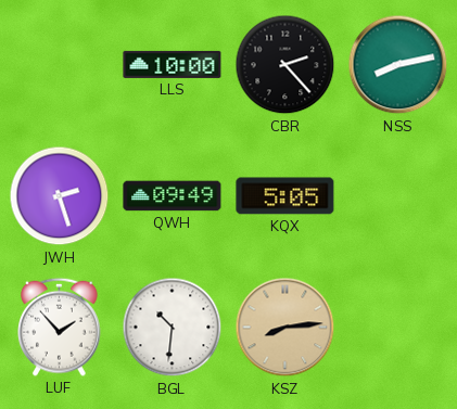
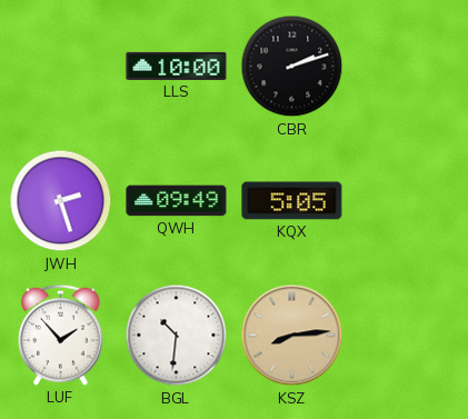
CBR: 2:23 -> 2:12 (292, 67)
NSS: 8:13 -> none (398, 65)
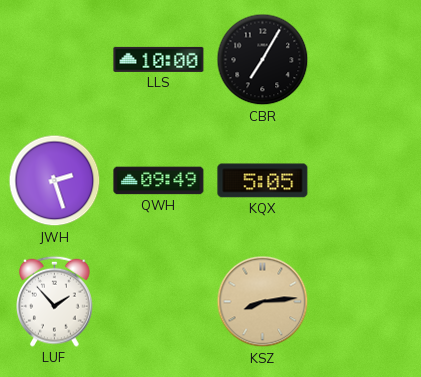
CBR: 2:12 -> 7:05 (263, 60)
BGL: 10:31 -> none (177, 336)
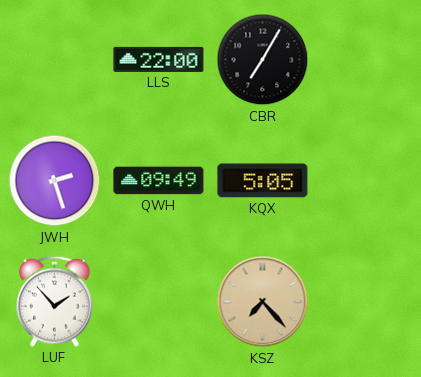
LLS: 10:00 -> 22:00 (159, 59)
KSZ: 8:14 -> 7:23 (263, 302)
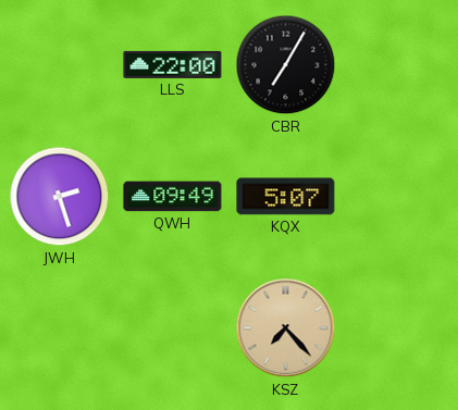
KQX: 5:05 -> 5:07 (286, 197)
LUF: 1:53 -> none (55, 301)
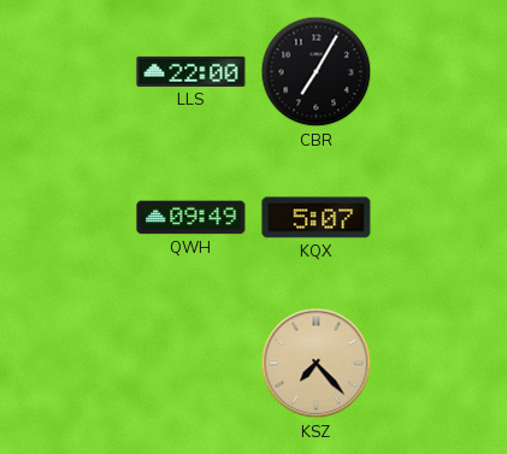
JWH: 2:27 -> none (60, 197)
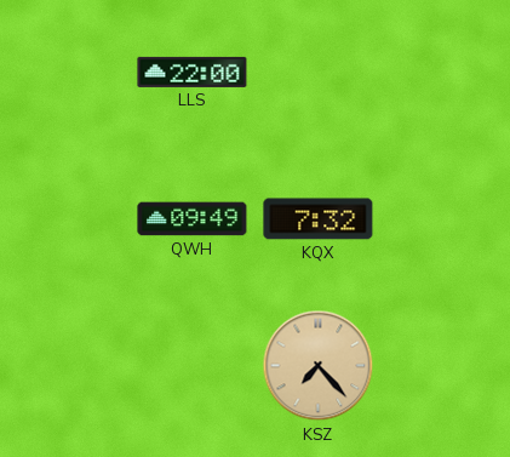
CBR: 7:05 -> none (317, 72)
KQX: 5:07 -> 7:32 (319, 219)
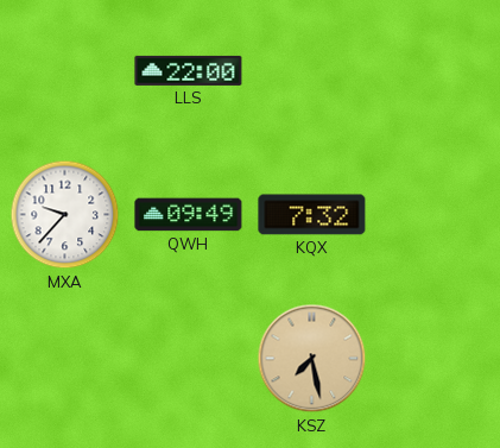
MXA: none -> 9:37 (65, 215)
KSZ: 7:23 -> 7:28 (312, 359)
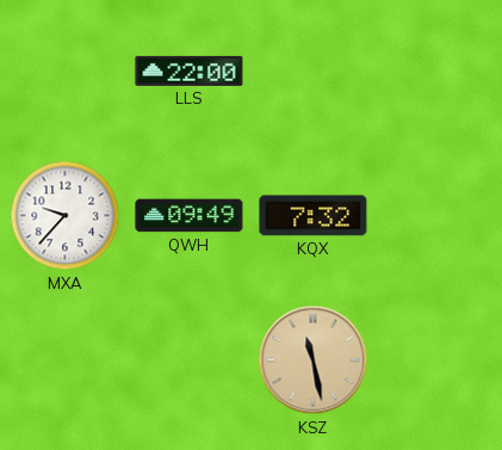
KSZ: 7:28 -> 11:28 (314, 360)
